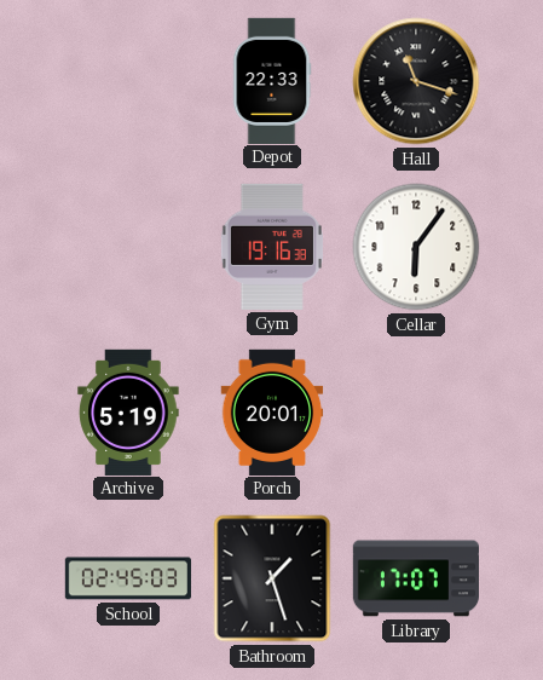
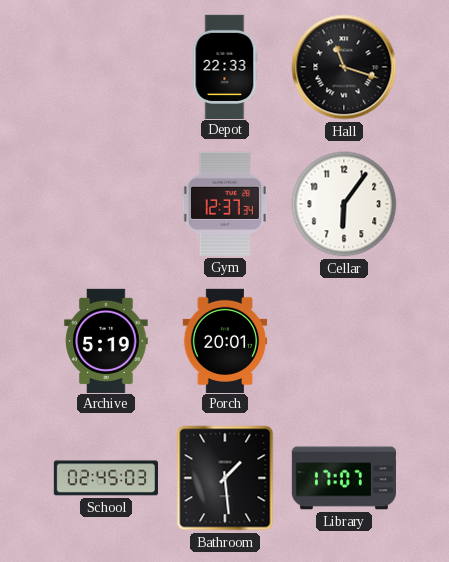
Gym: 19:16 -> 12:37 (225, 204)
Bathroom: 1:27 -> 1:29 (225, 478)
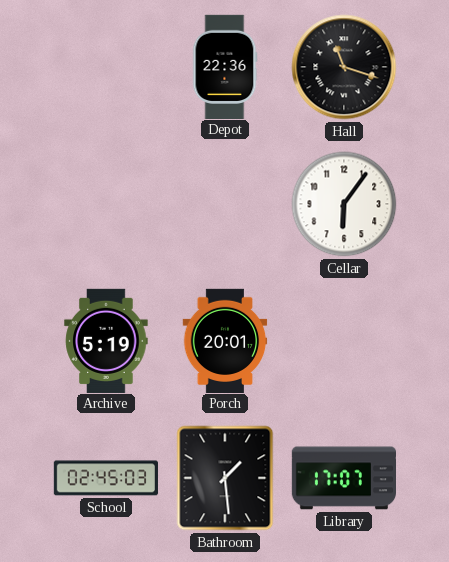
Depot: 22:33 -> 22:36 (225, 66)
Gym: 12:37 -> none (225, 204)
